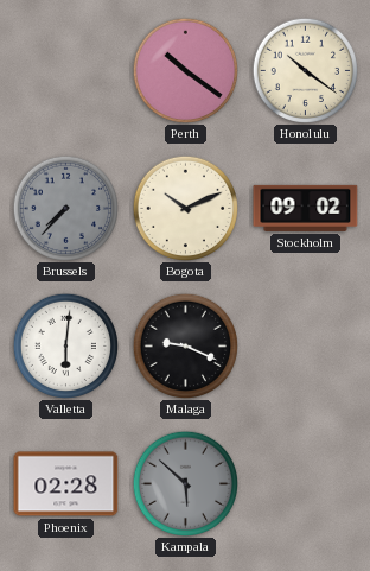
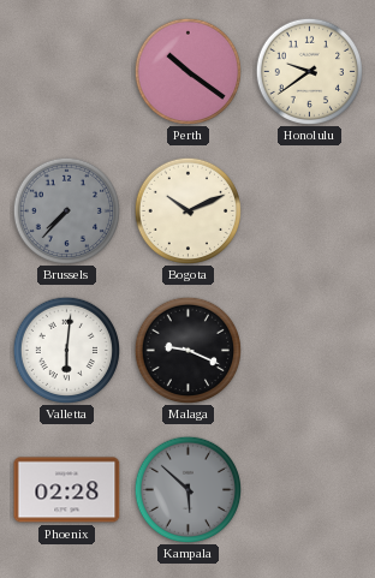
Honolulu: 10:21 -> 9:39 (309, 71)
Stockholm: 09:02 -> none (306, 208)
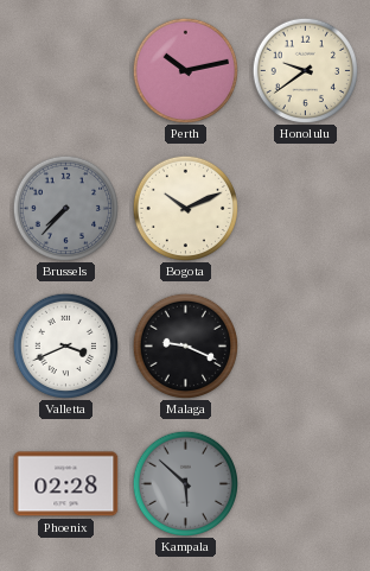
Perth: 10:21 -> 10:13 (185, 70)
Valletta: 6:01 -> 3:41 (65, 345)
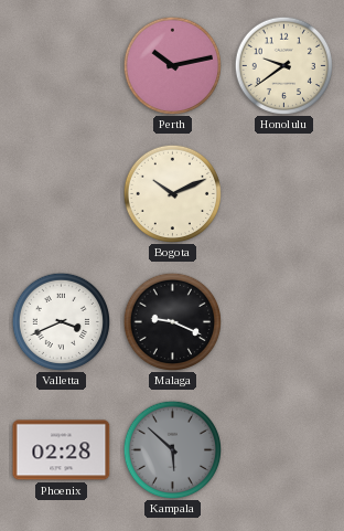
Brussels: 7:37 -> none (65, 208)
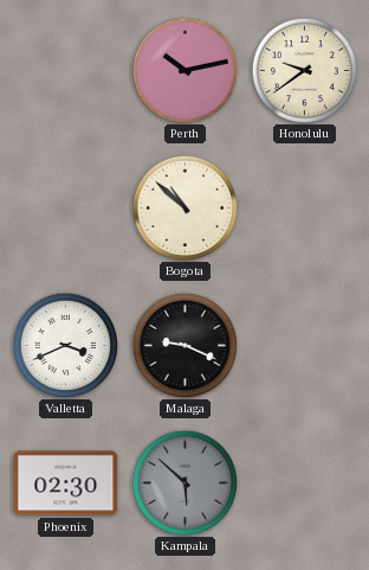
Bogota: 10:11 -> 10:52 (184, 207)
Phoenix: 02:28 -> 02:30 (66, 483)
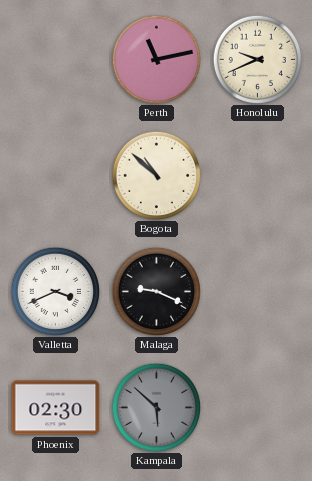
Perth: 10:13 -> 11:13 (156, 59)
Honolulu: 9:39 -> 9:41 (257, 59)
